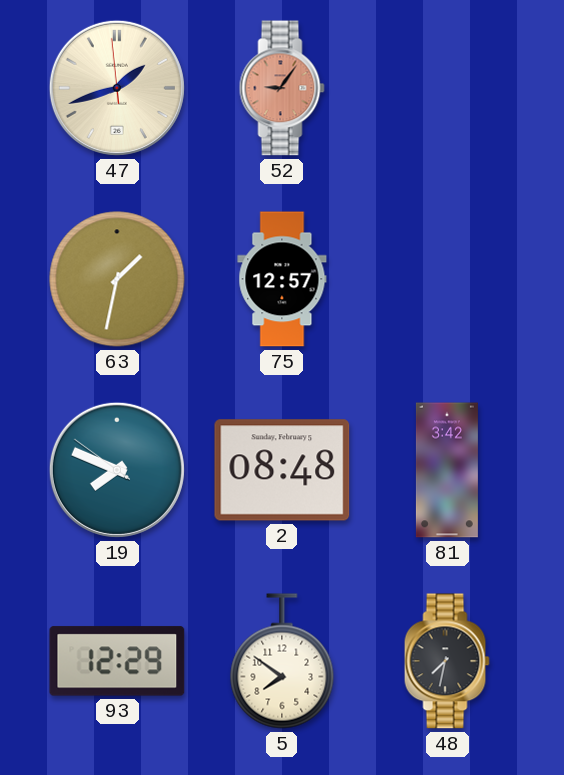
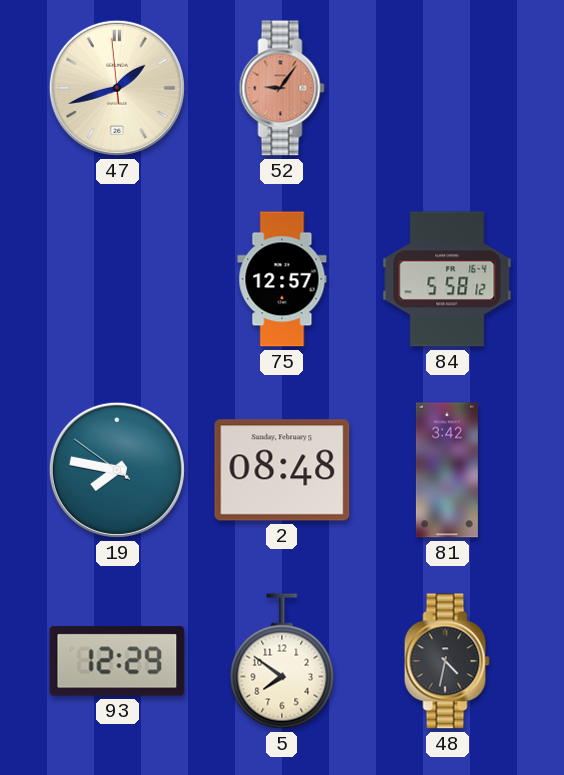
63: 1:32 -> none (117, 279)
84: none -> 5:58 (447, 279)
19: 7:48 -> 7:46 (117, 470)
48: 7:32 -> 4:32 (447, 661)
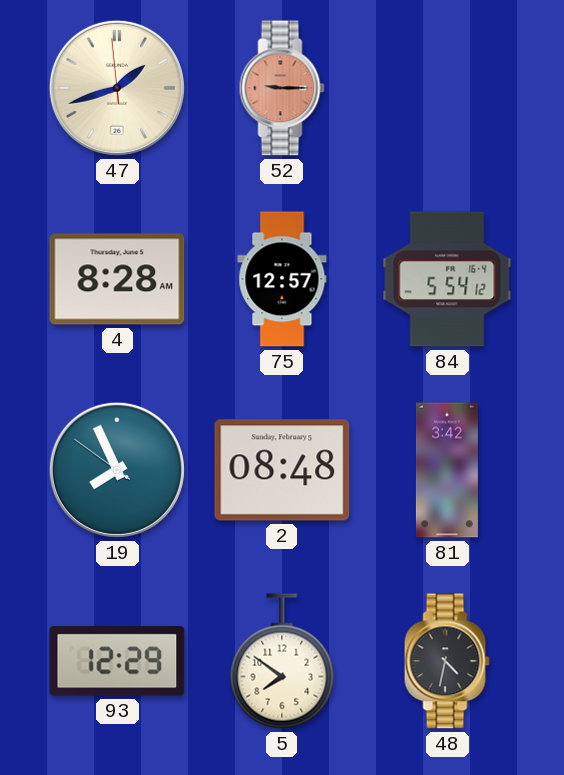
52: 9:06 -> 9:15 (282, 88)
4: none -> 8:28 (117, 279)
84: 5:58 -> 5:54 (447, 279)
19: 7:46 -> 7:55 (117, 470)
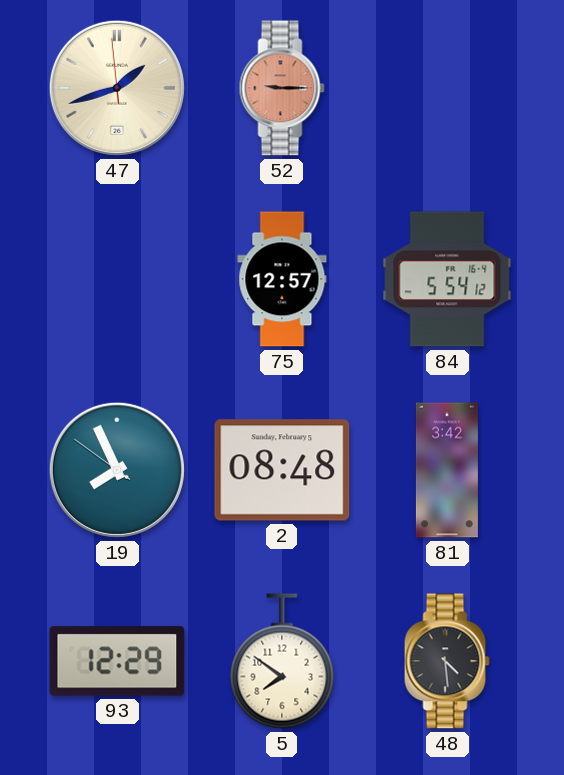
4: 8:28 -> none (117, 279)
48: 4:32 -> 4:29 (447, 661)
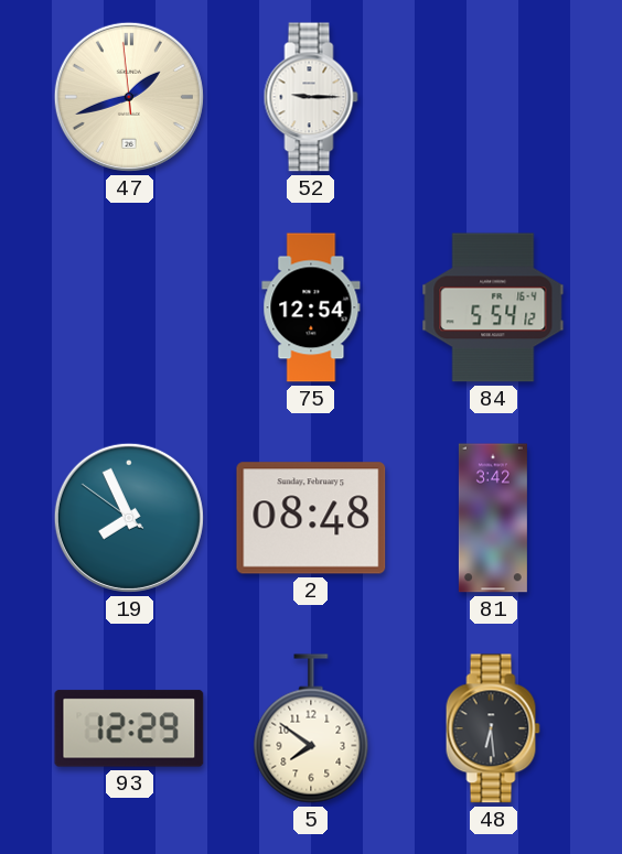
52 dial: salmon -> white (311, 97)
75: 12:57 -> 12:54 (311, 307)
48: 4:29 -> 6:29 (493, 728)
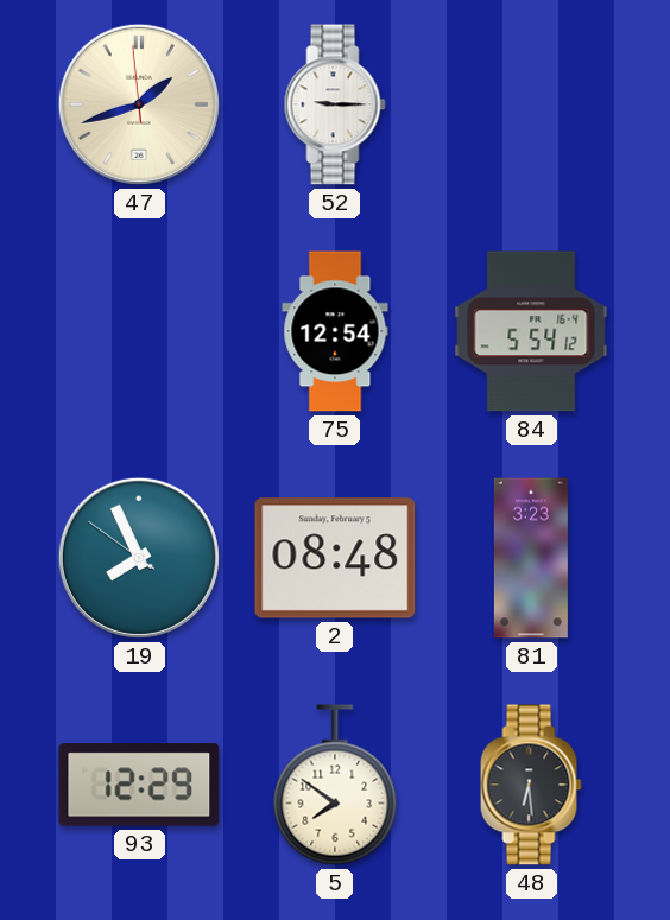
81: 3:42 -> 3:23 (531, 558)
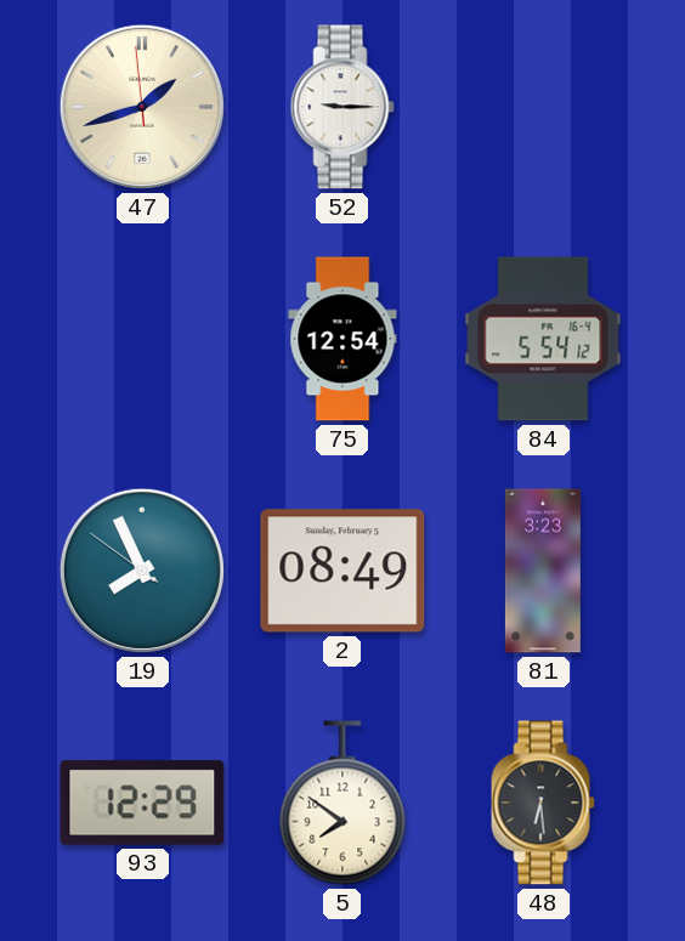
2: 08:48 -> 08:49 (342, 571)
